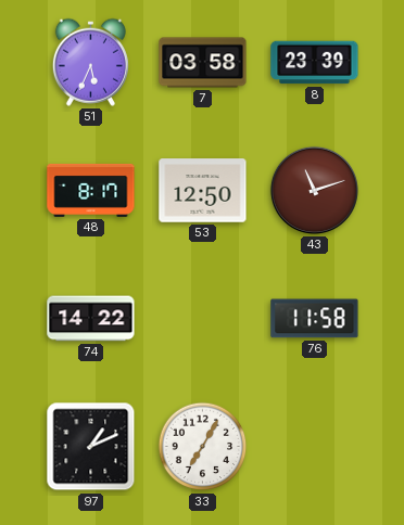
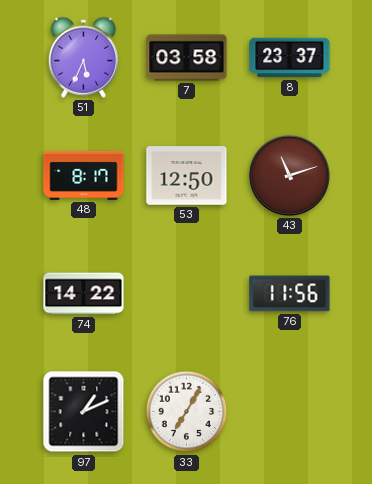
8: 23:39 -> 23:37 (290, 58)
76: 11:58 -> 11:56 (290, 294)
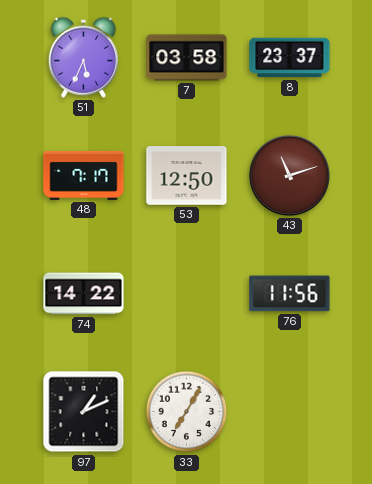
48: 8:17 -> 7:17 (84, 175)
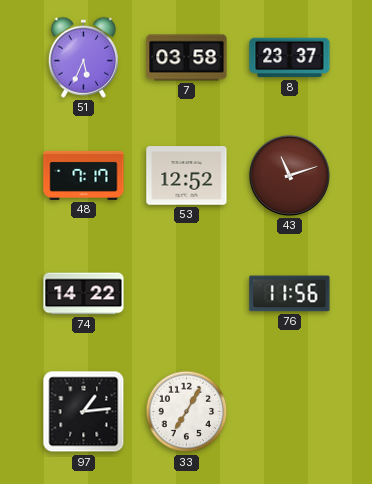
53: 12:50 -> 12:52 (187, 176)
97: 1:11 -> 1:14 (84, 412)
